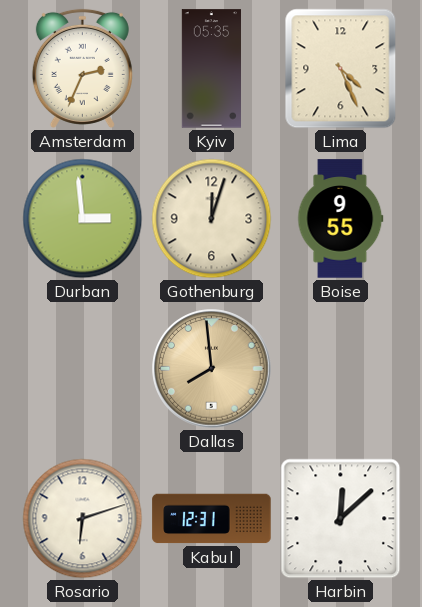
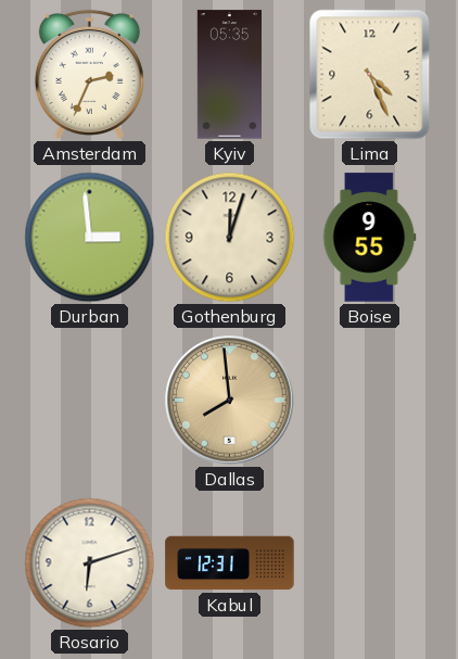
Harbin: 12:08 -> none (341, 519)
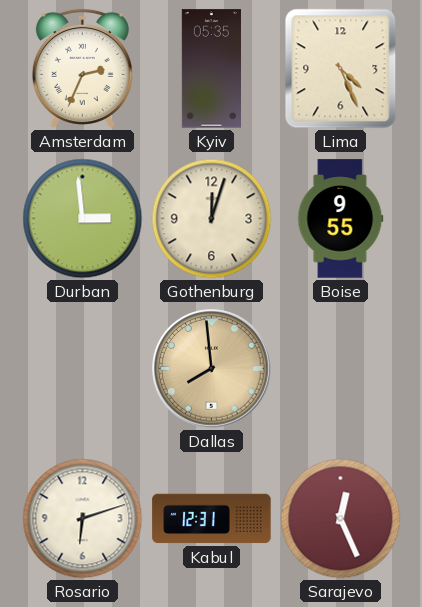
Sarajevo: none -> 12:26 (341, 519)
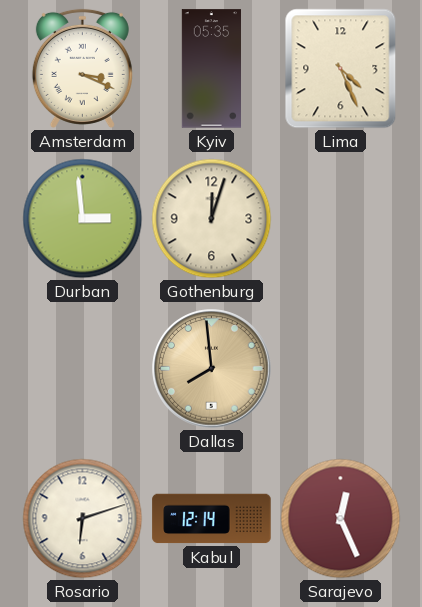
Amsterdam: 2:34 -> 3:19 (82, 68)
Boise: 9:55 -> none (341, 219)
Kabul: 12:31 -> 12:14 (212, 519)
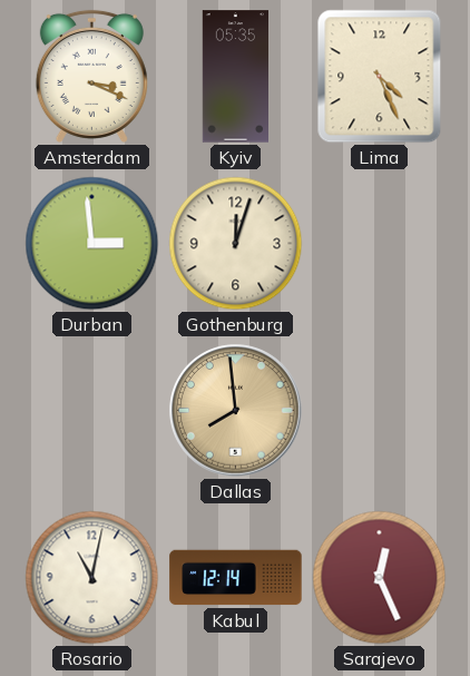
Rosario: 6:12 -> 11:02 (92, 578)
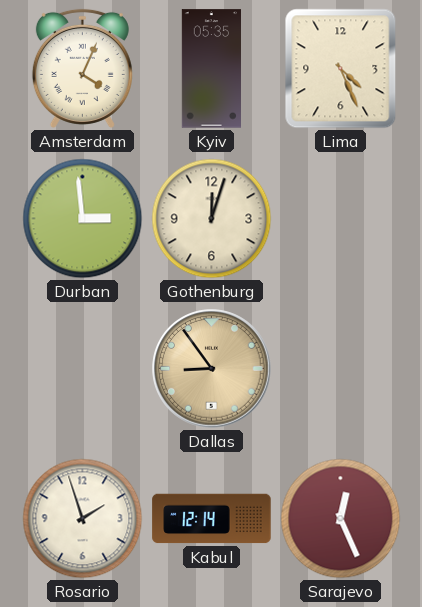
Amsterdam: 3:19 -> 4:04 (82, 68)
Dallas: 7:59 -> 8:54 (212, 369)
Rosario: 11:02 -> 1:57 (83, 519)
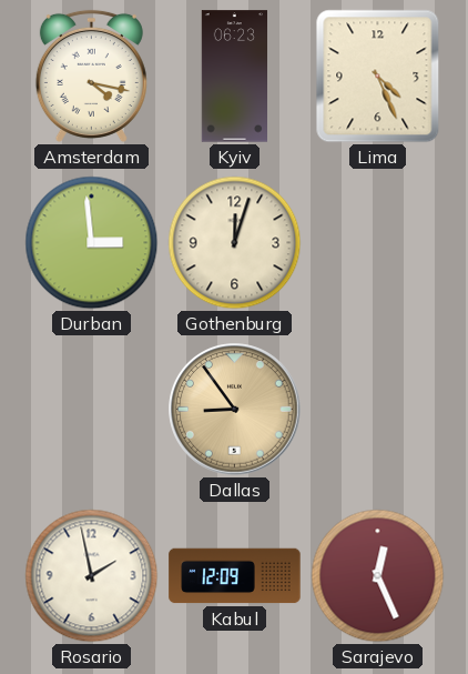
Amsterdam: 4:04 -> 4:17 (91, 76)
Kyiv: 05:35 -> 06:23 (234, 77)
Rosario: 1:57 -> 1:58 (92, 576)
Kabul: 12:14 -> 12:09 (235, 576)
